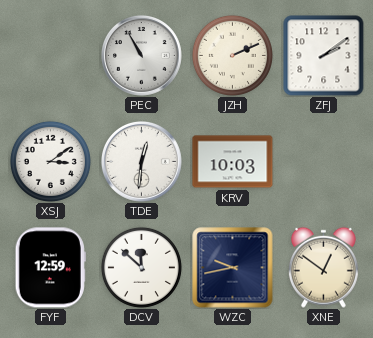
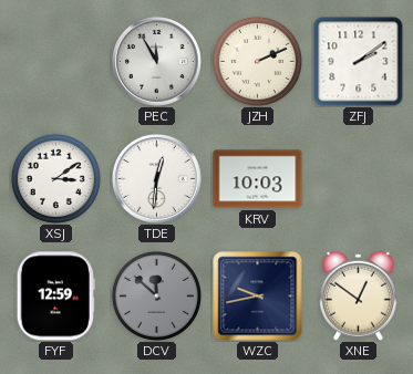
PEC: 10:55 -> 11:55 (157, 62)
DCV dial: white -> grey (156, 295)
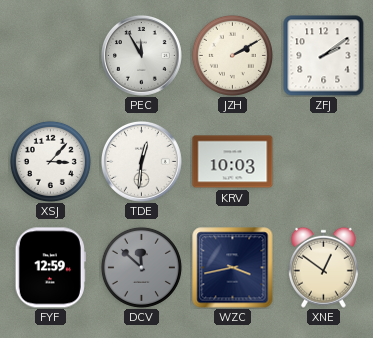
JZH: 2:11 -> 2:10 (232, 55)
XSJ: 3:09 -> 3:07 (50, 161)
WZC: 9:43 -> 3:43 (233, 268)
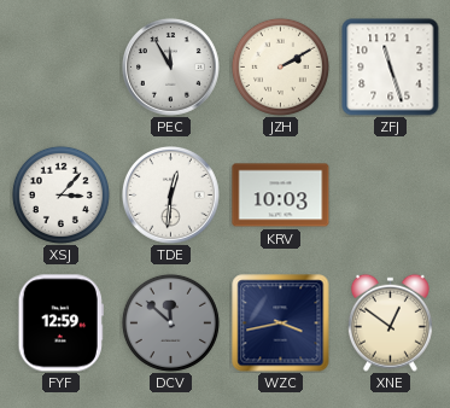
ZFJ: 2:09 -> 11:27 (391, 68)
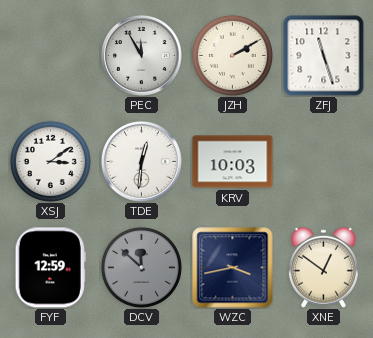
XSJ: 3:07 -> 3:09 (50, 161)
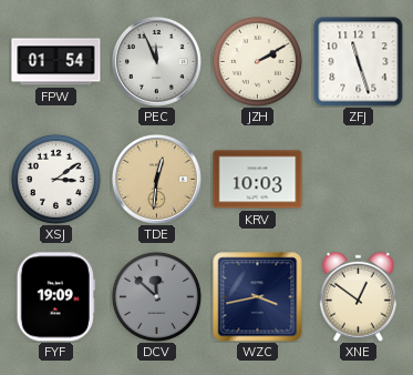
FPW: none -> 01:54 (56, 62)
PEC: 11:55 -> 11:56 (157, 62)
TDE dial: white -> champagne (157, 180)
FYF: 12:59 -> 19:09 (55, 297)
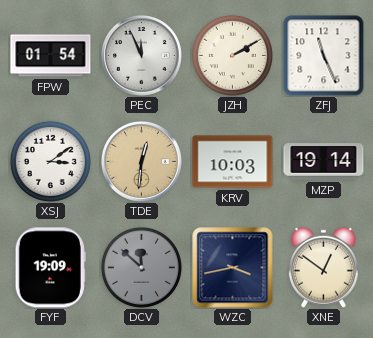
ZFJ: 11:27 -> 11:26 (324, 56)
MZP: none -> 19:14 (324, 162)
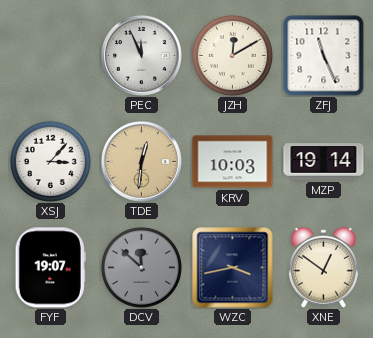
FPW: 01:54 -> none (51, 56)
JZH: 2:10 -> 12:10 (232, 55)
XSJ: 3:09 -> 3:07 (50, 161)
FYF: 19:09 -> 19:07 (50, 268)
